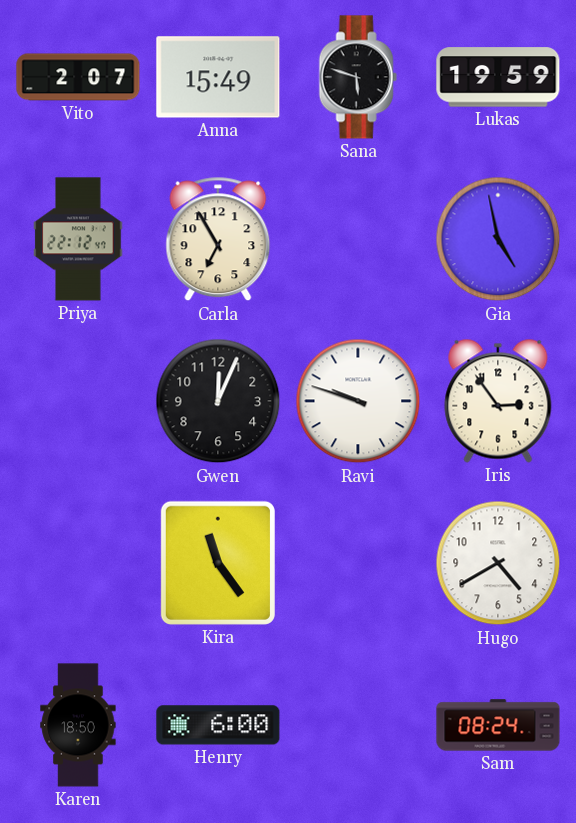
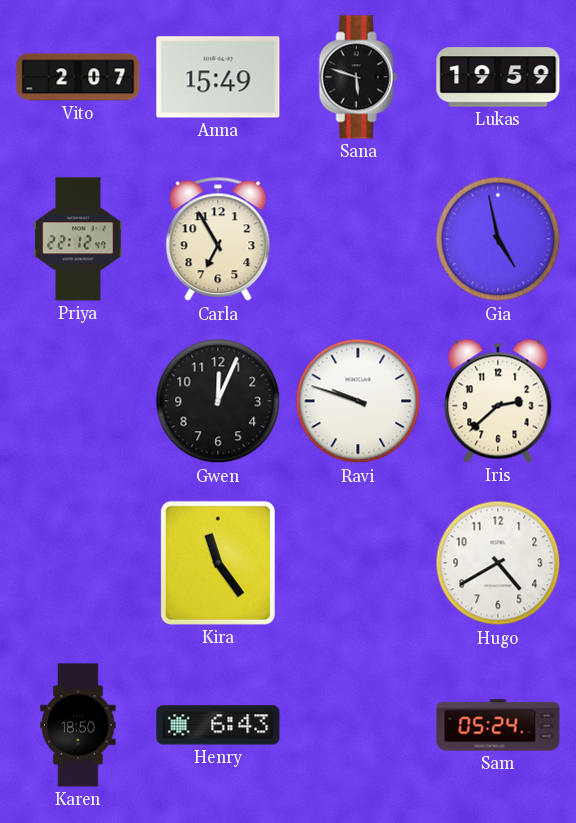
Iris: 2:54 -> 2:38 (498, 401)
Henry: 6:00 -> 6:43 (218, 725)
Sam: 08:24 -> 05:24 (498, 725)
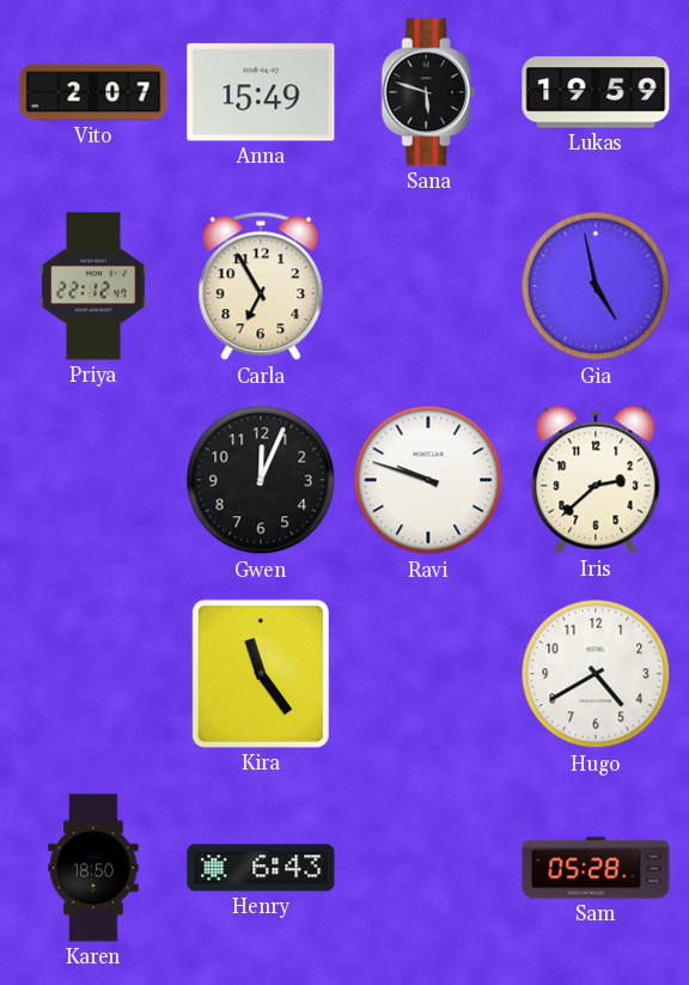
Sam: 05:24 -> 05:28 (596, 868)
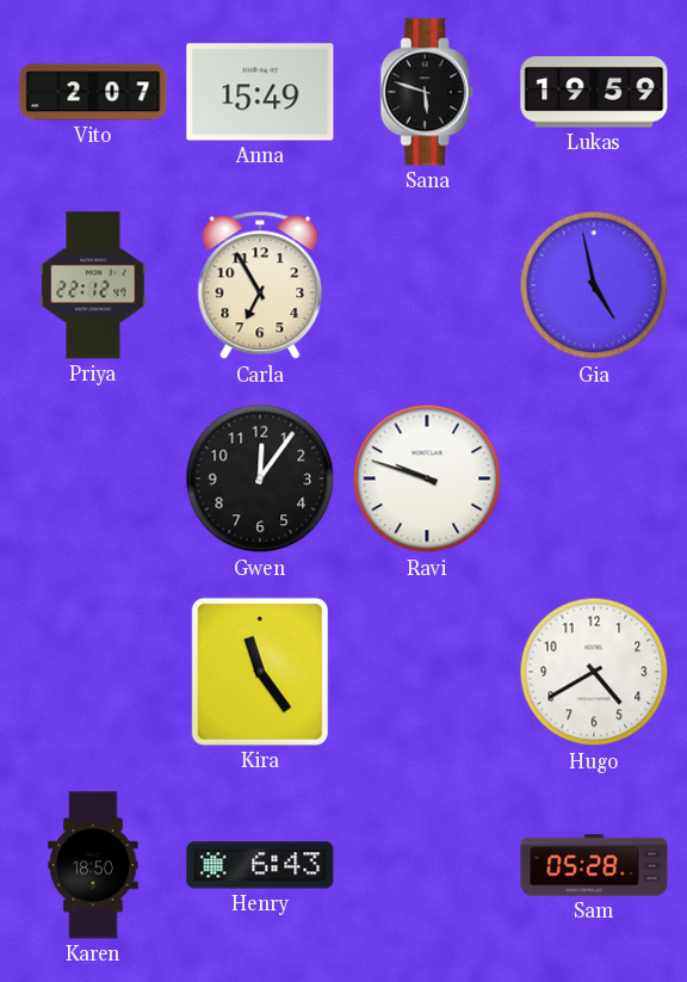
Gwen: 12:04 -> 12:06 (260, 478)
Iris: 2:38 -> none (596, 480)
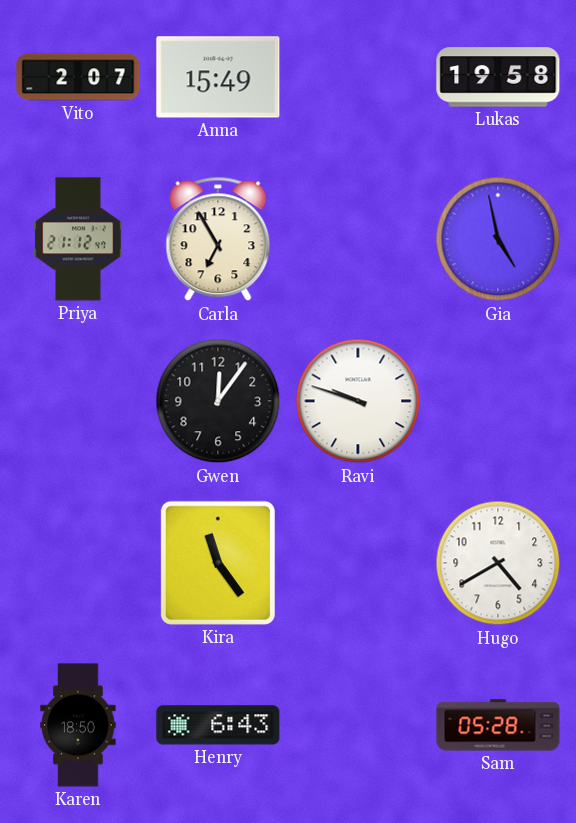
Sana: 5:48 -> none (427, 92)
Lukas: 19:59 -> 19:58 (498, 77)
Priya: 22:12 -> 21:12 (78, 239)
